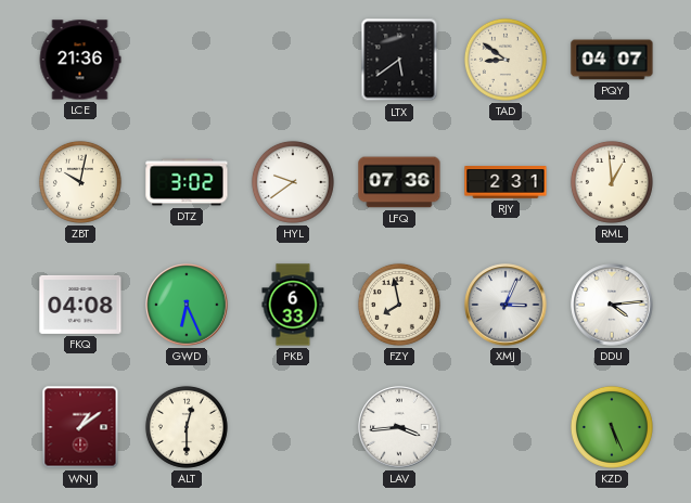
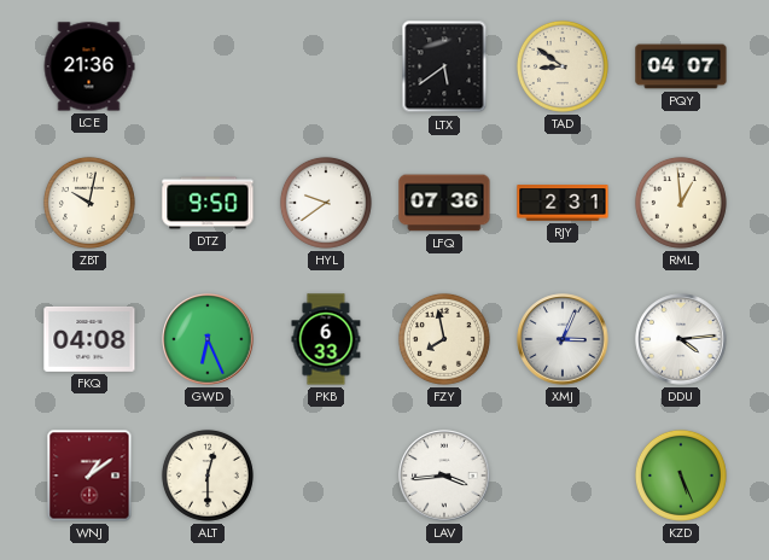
DTZ: 3:02 -> 9:50 (208, 203)
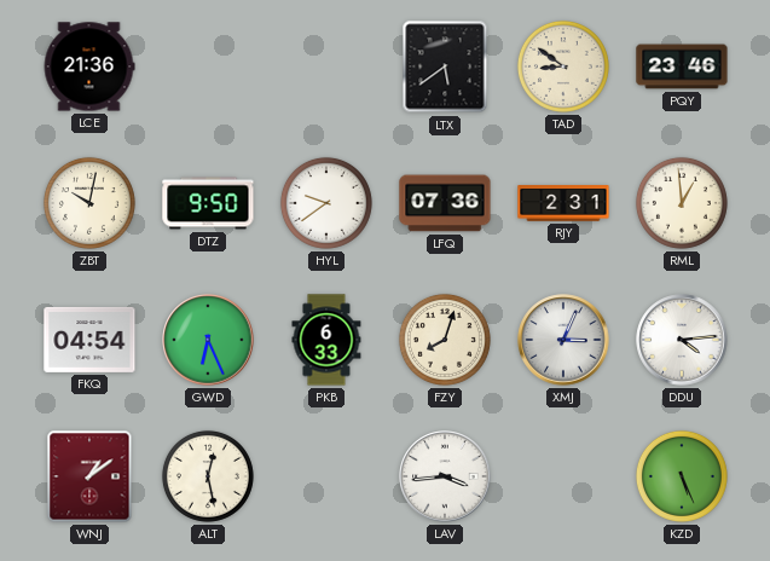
PQY: 04:07 -> 23:46 (682, 66)
FKQ: 04:08 -> 04:54 (89, 340)
FZY: 7:58 -> 8:03 (445, 340)
ALT: 12:30 -> 12:28 (208, 476)
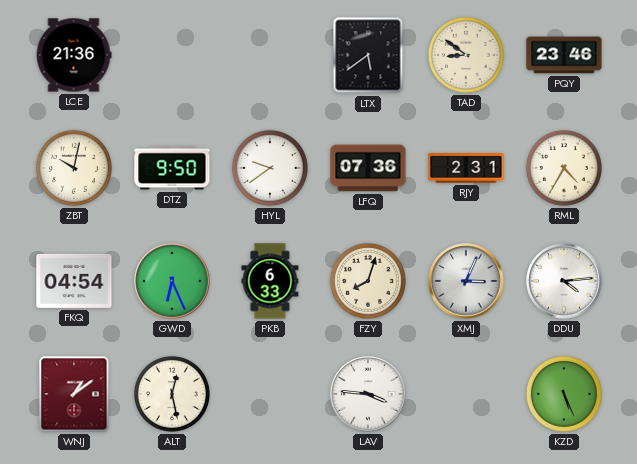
RML: 12:59 -> 4:35 (564, 168)
LAV: 3:44 -> 3:46 (368, 394)
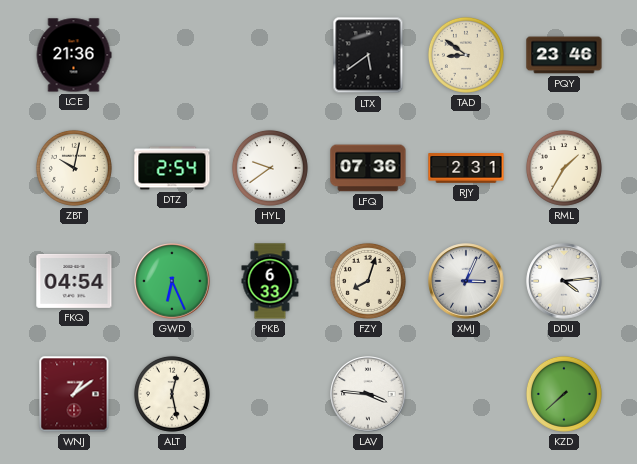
DTZ: 9:50 -> 2:54 (172, 168)
RML: 4:35 -> 1:35 (564, 168)
KZD: 5:26 -> 7:38 (564, 394)
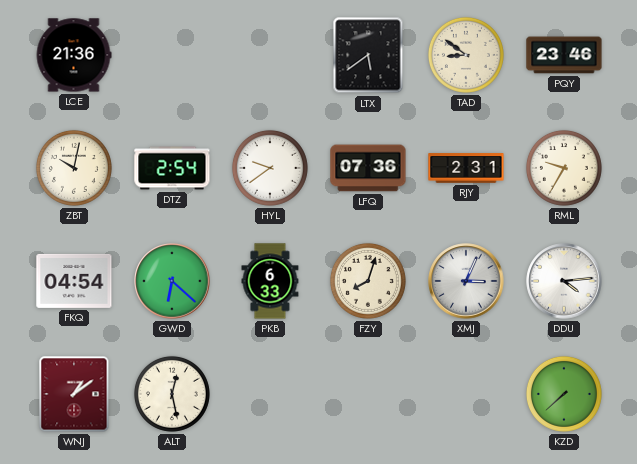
RML: 1:35 -> 9:35 (564, 168)
GWD: 6:26 -> 6:22 (172, 281)
LAV: 3:46 -> none (368, 394)
